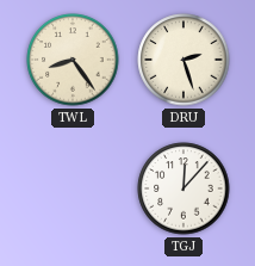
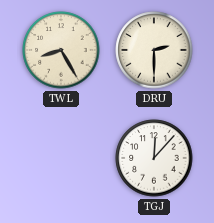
TWL: 8:24 -> 8:25 (61, 50)
DRU: 2:27 -> 2:30 (154, 50)
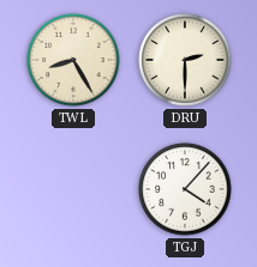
TGJ: 12:07 -> 4:07 (185, 189)
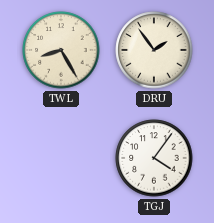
DRU: 2:30 -> 1:54 (154, 50)
TGJ: 4:07 -> 4:06 (154, 158)
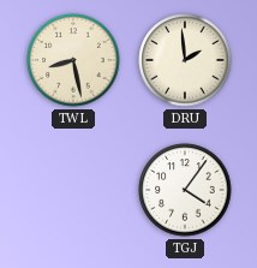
TWL: 8:25 -> 8:28 (73, 60)
DRU: 1:54 -> 1:59 (185, 60)
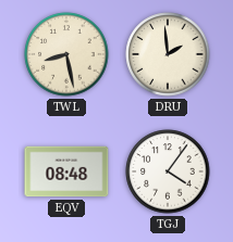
EQV: none -> 08:48 (66, 171)
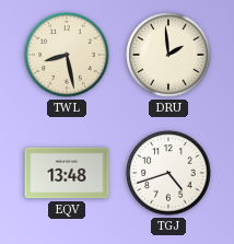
EQV: 08:48 -> 13:48 (67, 173)
TGJ: 4:06 -> 4:42 (168, 173)
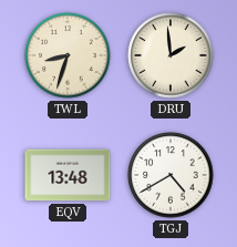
TWL: 8:28 -> 8:33 (68, 55)
TGJ: 4:42 -> 4:40 (171, 175)
